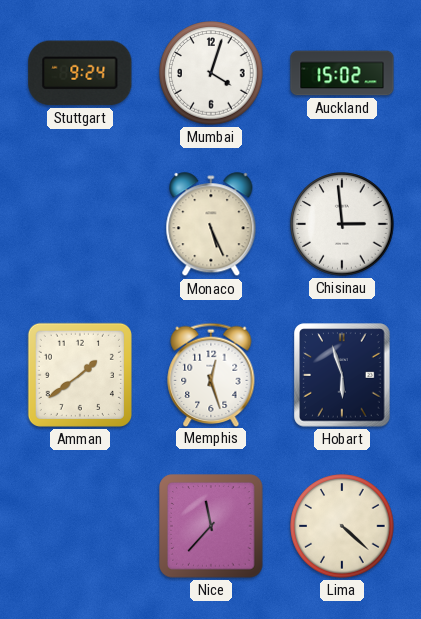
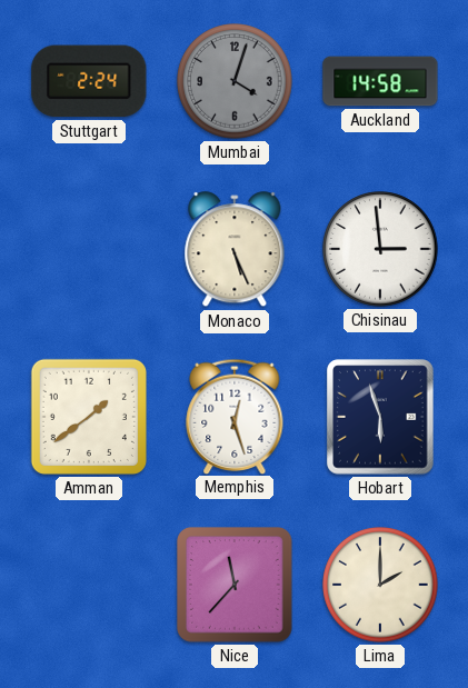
Stuttgart: 9:24 -> 2:24 (89, 81)
Mumbai dial: white -> grey (235, 81)
Auckland: 15:02 -> 14:58 (380, 81)
Lima: 4:22 -> 2:00 (380, 585)
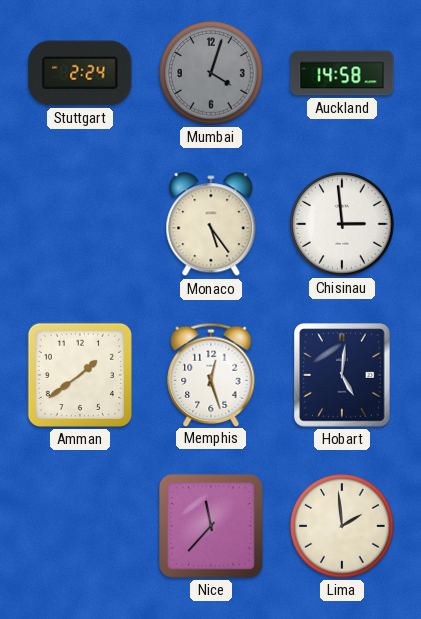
Monaco: 5:26 -> 5:24 (211, 225)
Hobart: 5:57 -> 5:01 (342, 375)
Lima: 2:00 -> 1:59 (342, 526)
